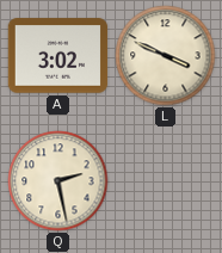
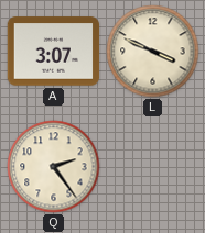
A: 3:02 -> 3:07 (54, 52)
Q: 2:28 -> 2:24 (54, 167)
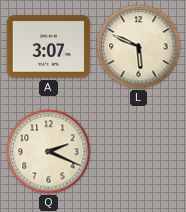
L: 3:49 -> 5:49 (139, 47)
Q: 2:24 -> 2:19 (49, 152)
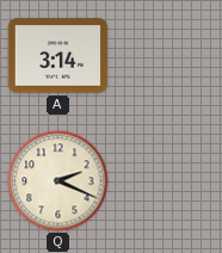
A: 3:07 -> 3:14 (58, 56)
L: 5:49 -> none (139, 47)
